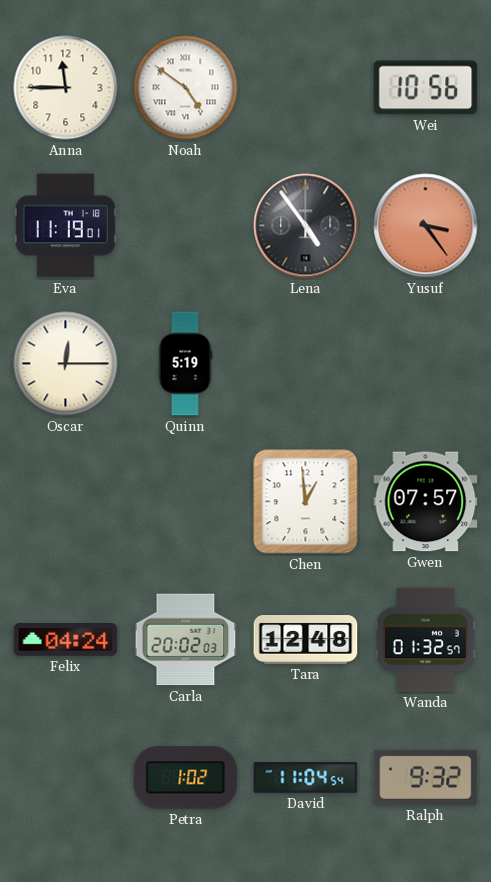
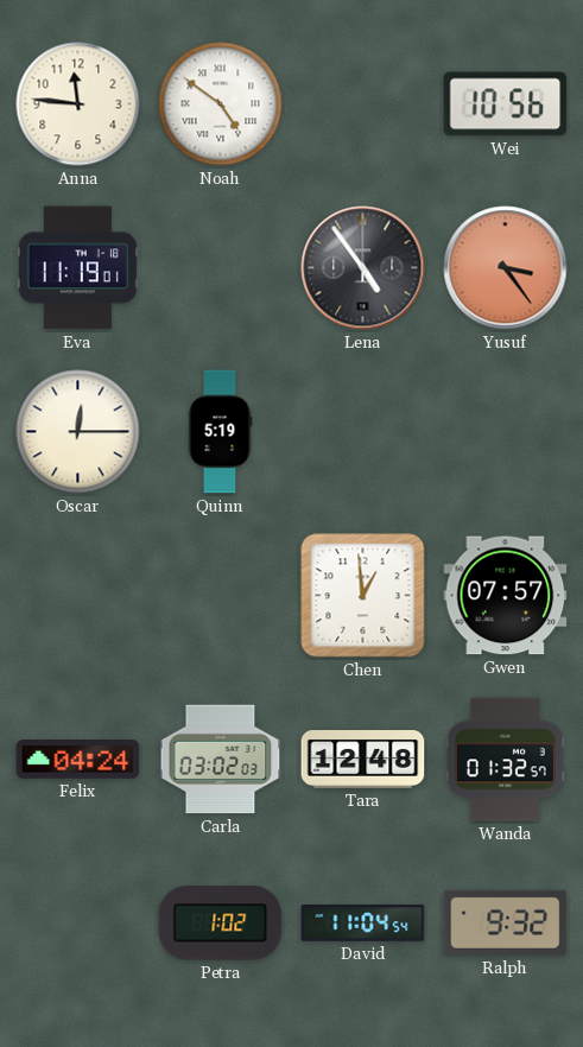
Anna: 11:45 -> 11:46 (78, 104)
Carla: 20:02 -> 03:02 (221, 760)
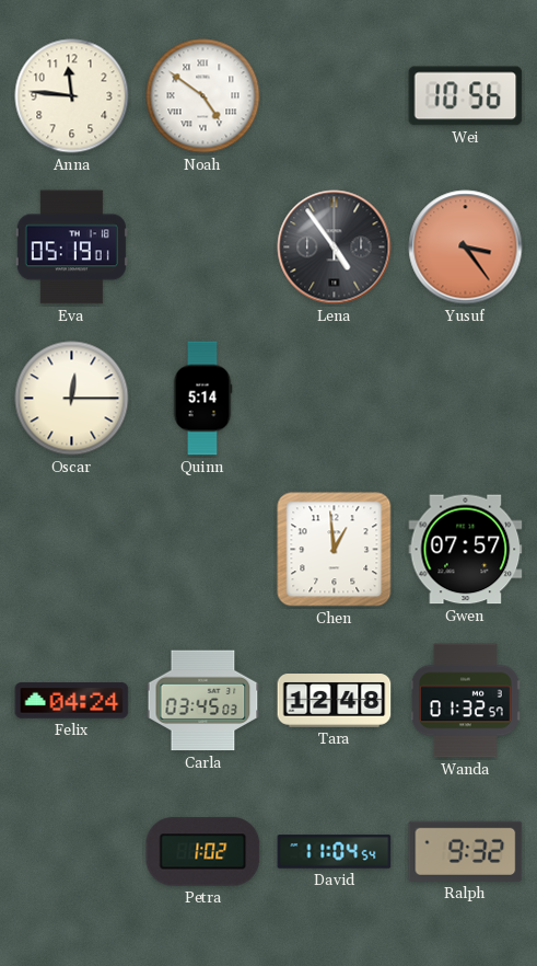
Eva: 11:19 -> 05:19 (71, 248)
Quinn: 5:19 -> 5:14 (202, 399)
Carla: 03:02 -> 03:45 (203, 701)
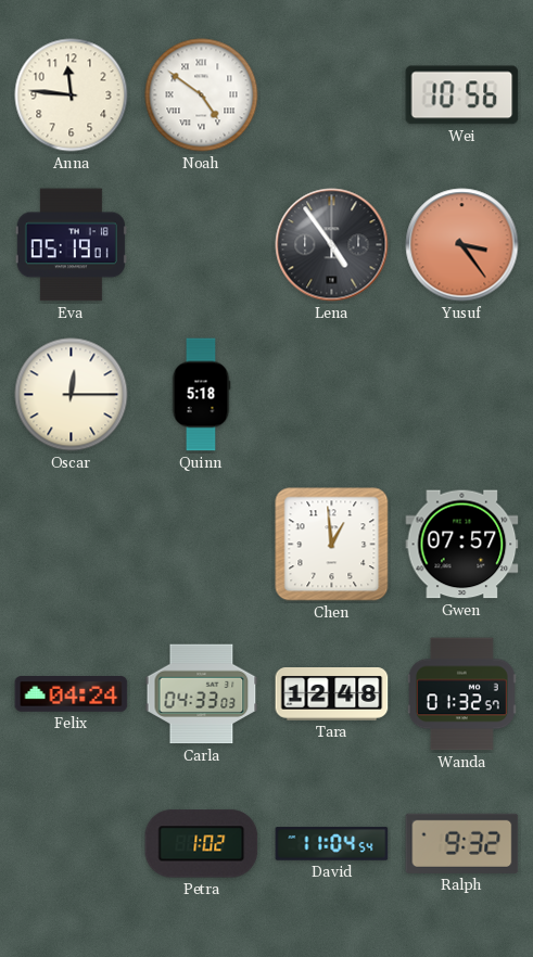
Quinn: 5:14 -> 5:18 (201, 395)
Carla: 03:45 -> 04:33 (202, 694)
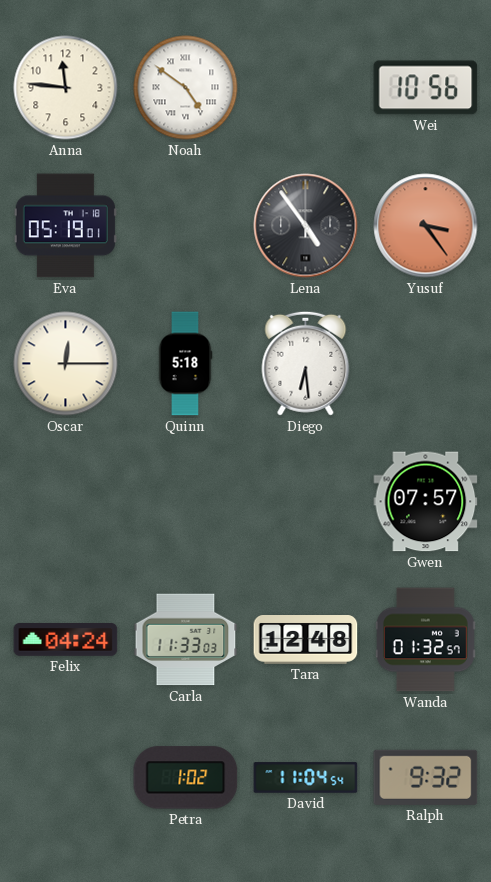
Diego: none -> 6:29 (306, 363)
Chen: 12:59 -> none (332, 545)
Carla: 04:33 -> 11:33 (186, 640)
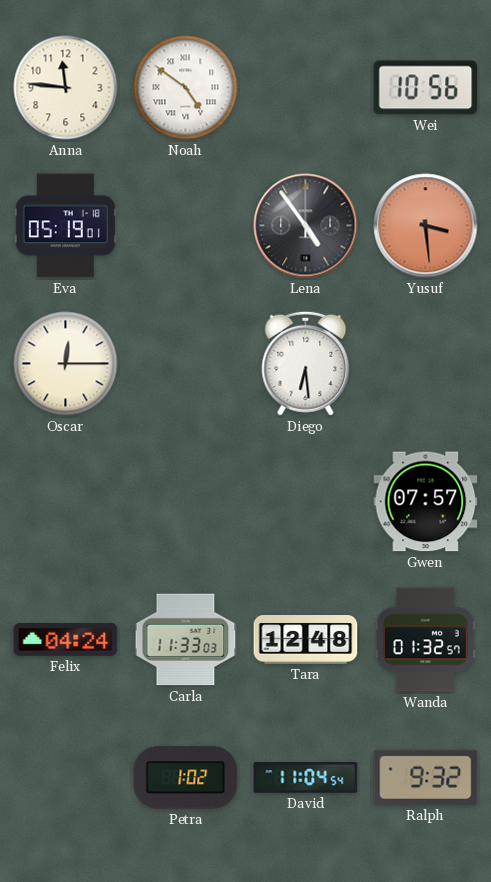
Yusuf: 3:24 -> 3:29 (426, 226)
Quinn: 5:18 -> none (185, 364)
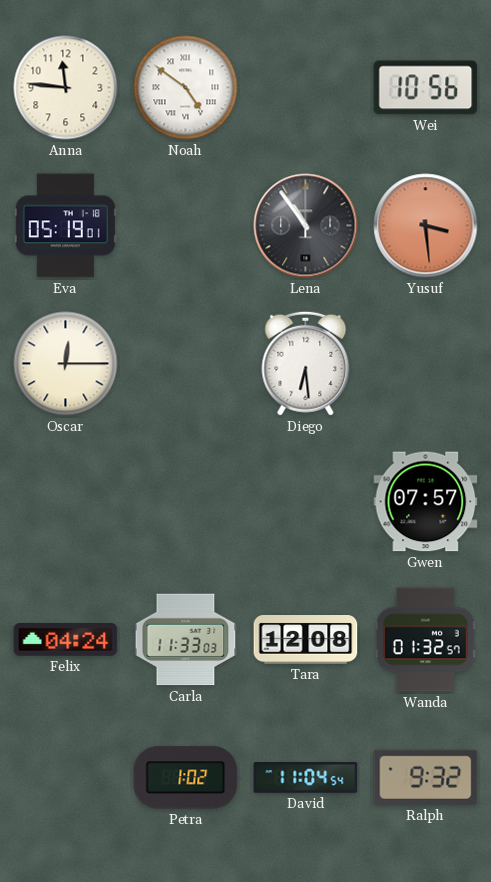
Lena: 4:54 -> 10:54 (306, 226)
Tara: 12:48 -> 12:08 (306, 640)
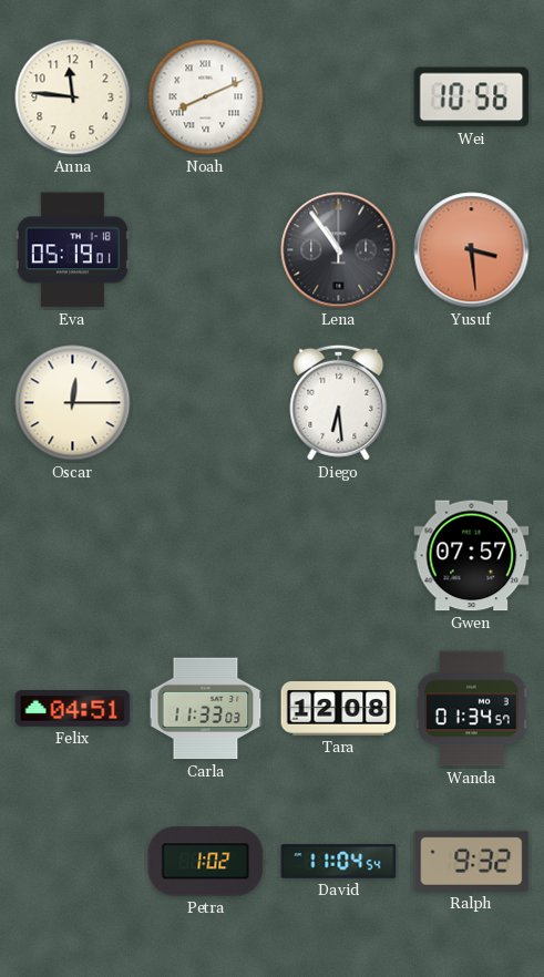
Noah: 4:51 -> 8:11 (206, 97)
Felix: 04:24 -> 04:51 (73, 709)
Wanda: 01:32 -> 01:34 (472, 709)
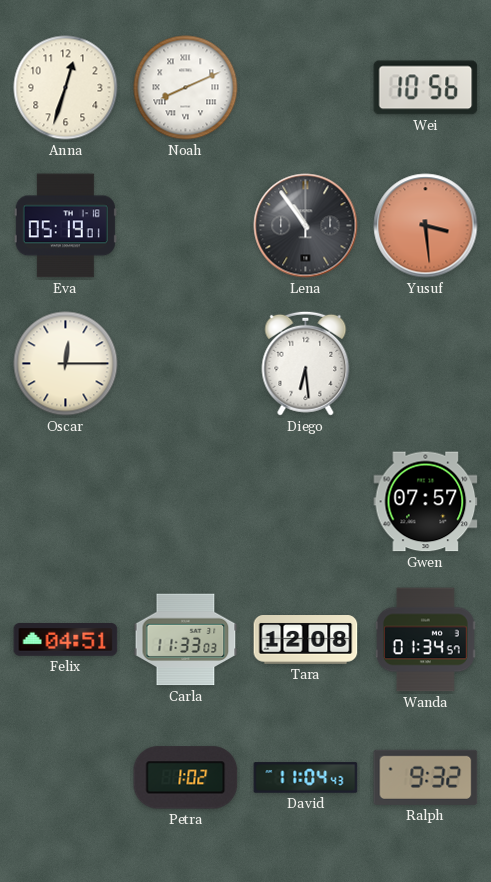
Anna: 11:46 -> 12:33 (66, 88)
David: 11:04:54 -> 11:04:43 (306, 778)
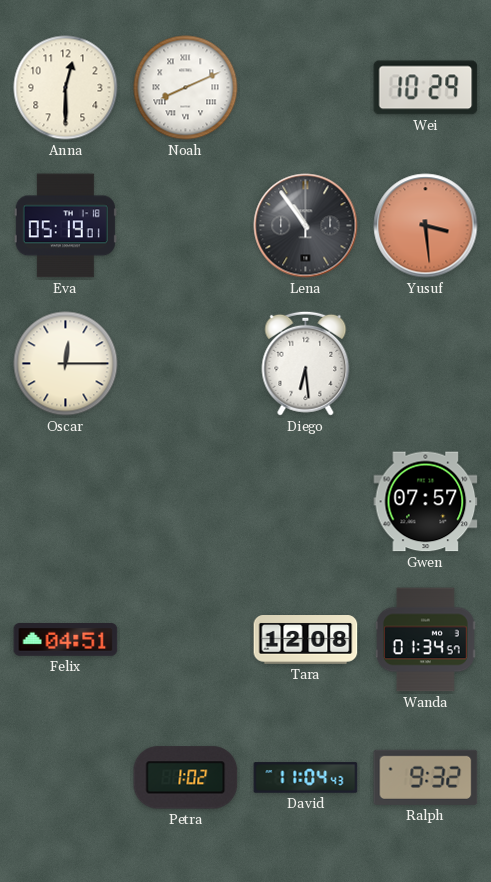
Anna: 12:33 -> 12:30 (66, 88)
Wei: 10:56 -> 10:29 (426, 88)
Carla: 11:33 -> none (186, 640)
